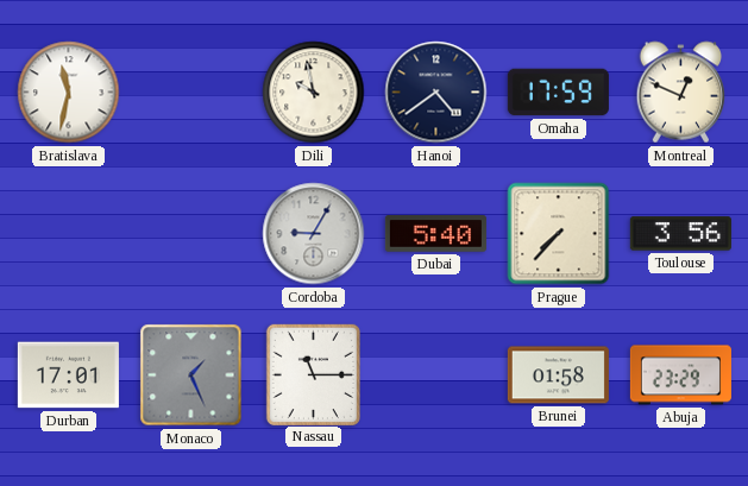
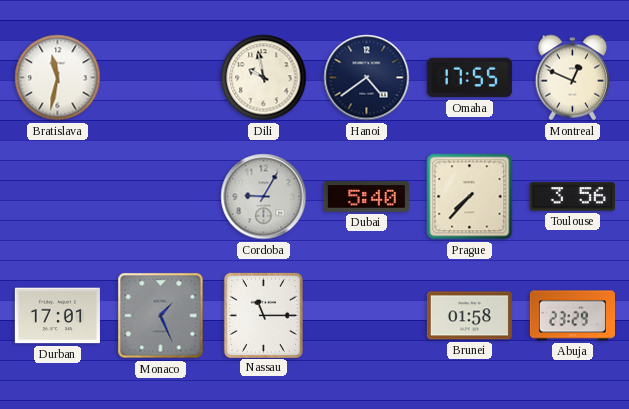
Omaha: 17:59 -> 17:55 (469, 78)
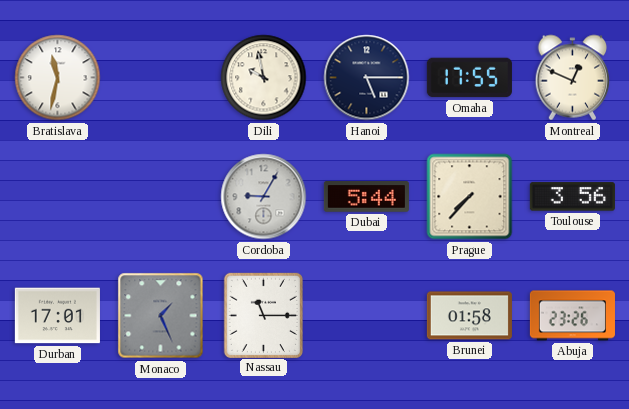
Hanoi: 4:39 -> 5:15 (367, 78)
Dubai: 5:40 -> 5:44 (366, 197)
Abuja: 23:29 -> 23:26 (572, 316)
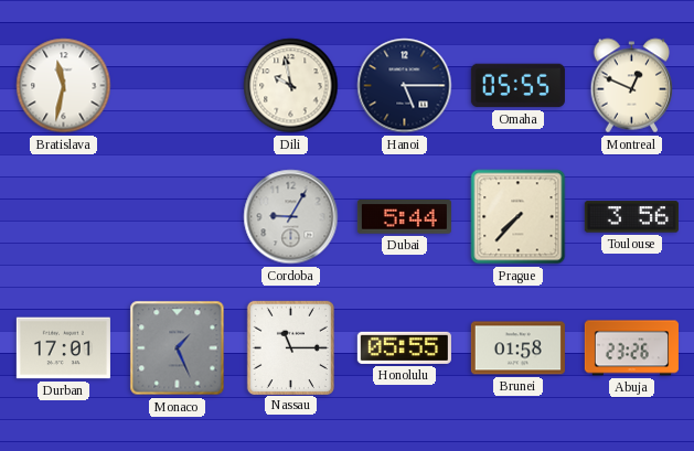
Omaha: 17:55 -> 05:55 (517, 86)
Honolulu: none -> 05:55 (404, 347)
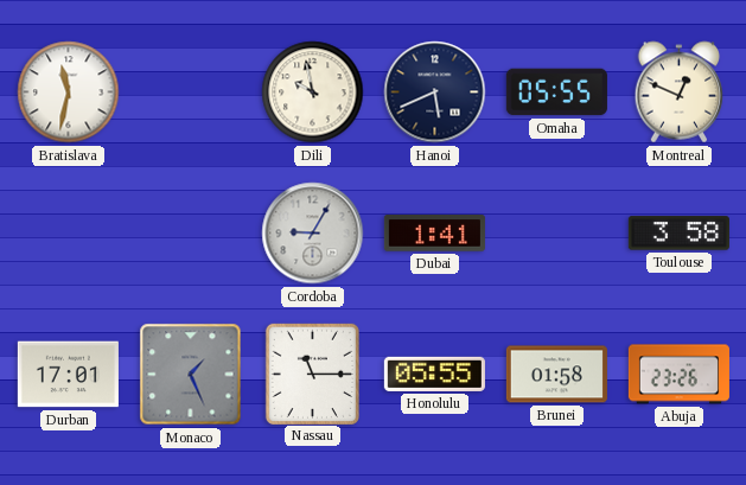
Hanoi: 5:15 -> 5:41 (435, 92)
Dubai: 5:44 -> 1:41 (434, 234)
Prague: 7:37 -> none (519, 217)
Toulouse: 3:56 -> 3:58 (678, 234)
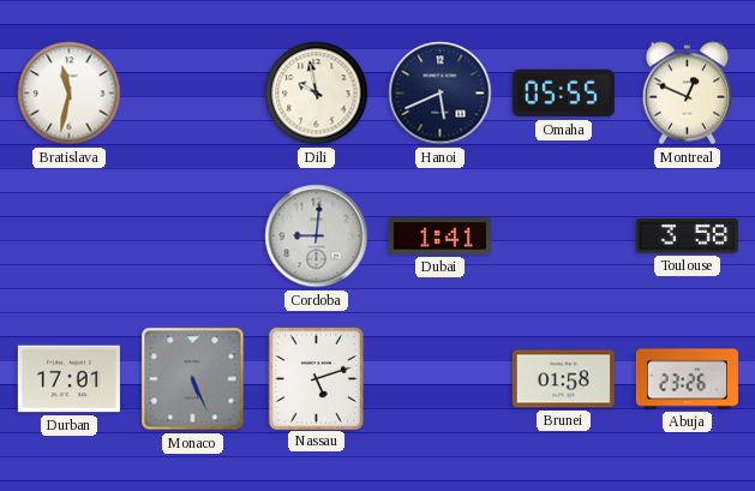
Cordoba: 9:05 -> 9:01 (317, 236)
Monaco: 1:26 -> 5:26 (193, 379)
Nassau: 11:15 -> 5:12 (316, 378)
Honolulu: 05:55 -> none (434, 374)
